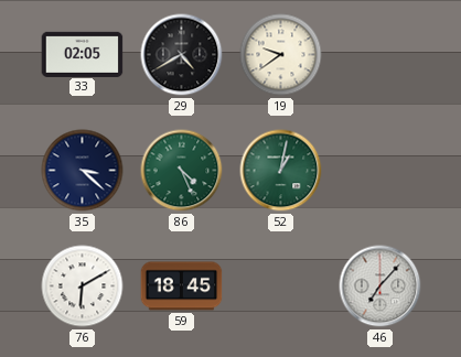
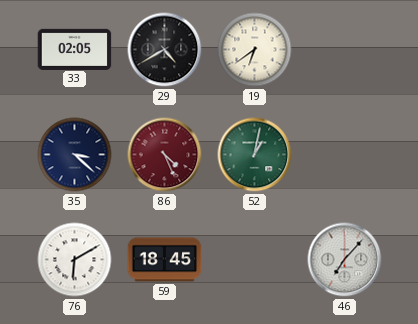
19: 9:39 -> 6:39 (255, 50)
86 dial: green -> burgundy (165, 155)
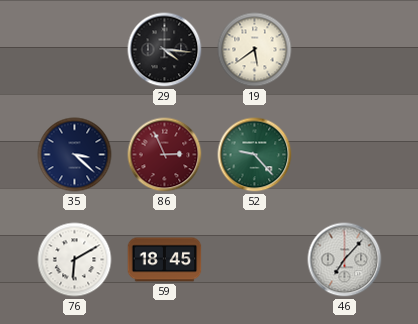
33: 02:05 -> none (75, 49)
29: 4:40 -> 4:16 (165, 50)
19: 6:39 -> 5:39 (255, 50)
86: 4:26 -> 2:56 (165, 155)
52: 1:02 -> 9:23 (255, 155)
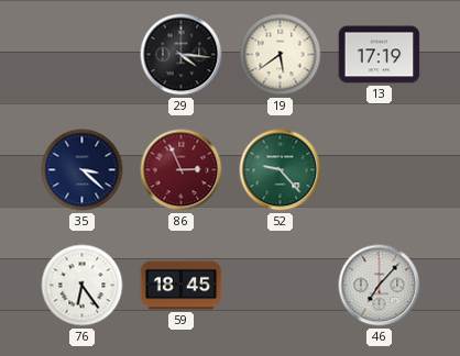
13: none -> 17:19 (380, 55)
76: 6:10 -> 6:24 (83, 286)
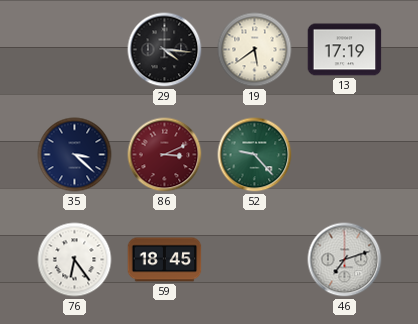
86: 2:56 -> 3:11 (165, 155)
46: 7:07 -> 7:12 (345, 260)
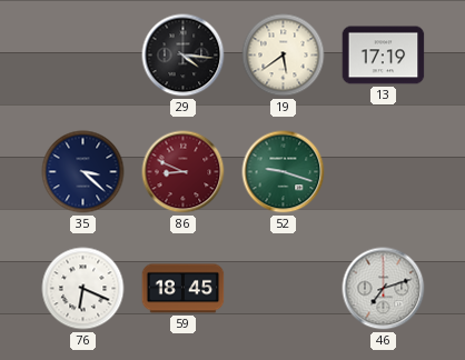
86: 3:11 -> 8:49 (184, 172)
52: 9:23 -> 9:18 (284, 172)
76: 6:24 -> 6:19 (83, 289)
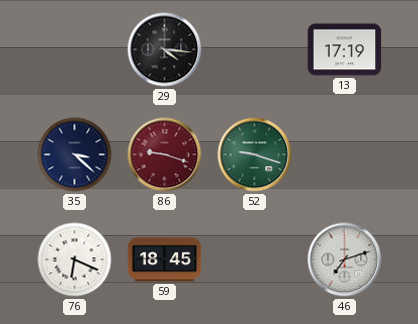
19: 5:39 -> none (284, 56)
86: 8:49 -> 9:18 (165, 155)
